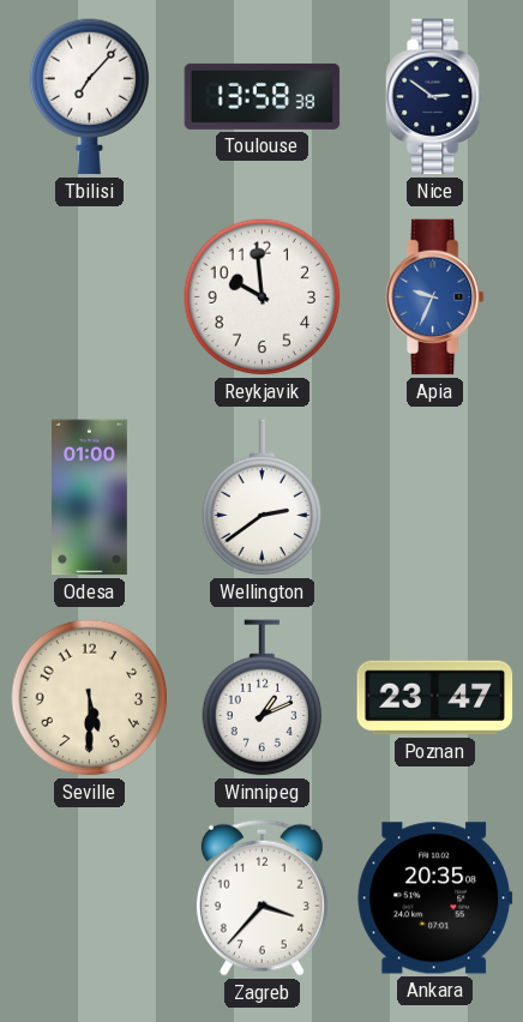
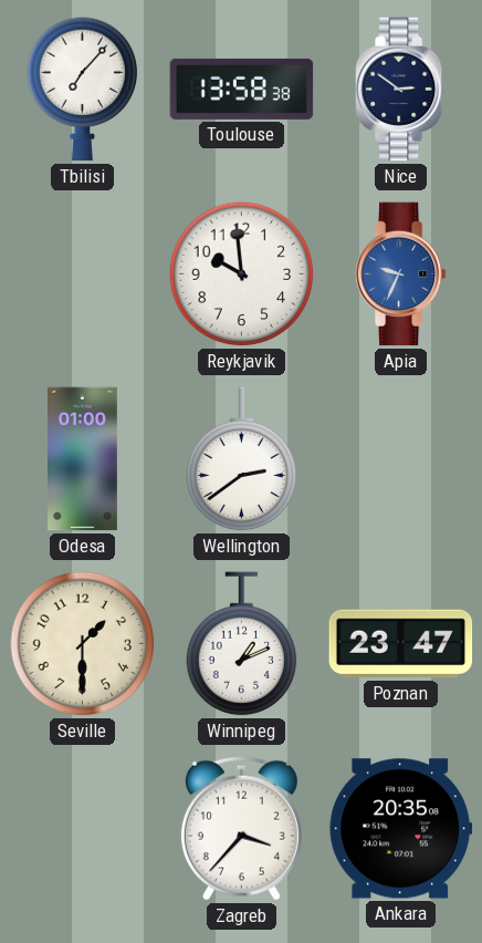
Seville: 5:30 -> 1:30 (83, 644)
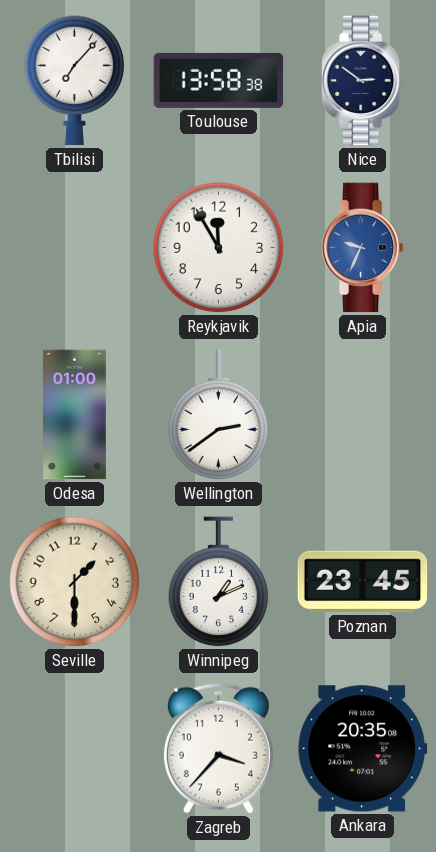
Reykjavik: 9:59 -> 11:55 (219, 248)
Poznan: 23:47 -> 23:45 (363, 582)
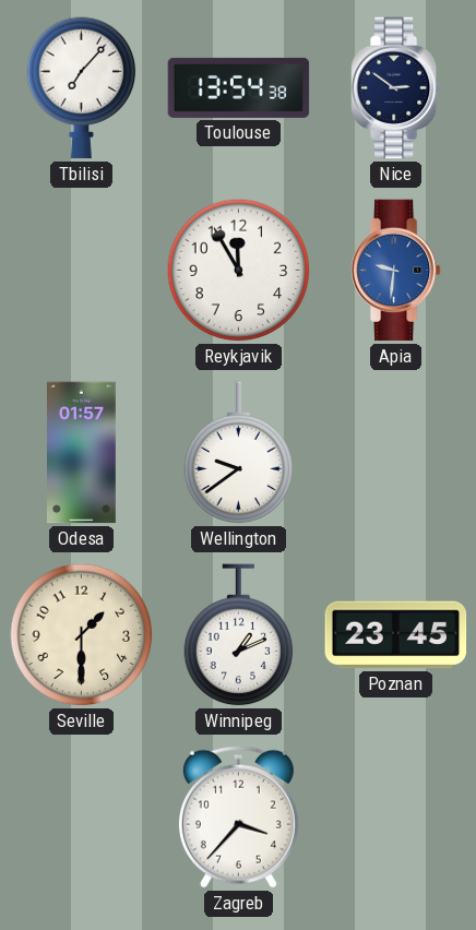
Toulouse: 13:58 -> 13:54 (239, 87)
Apia: 9:34 -> 9:31 (395, 271)
Odesa: 01:00 -> 01:57 (82, 453)
Wellington: 2:39 -> 9:39 (239, 453)
Ankara: 20:35 -> none (363, 749)
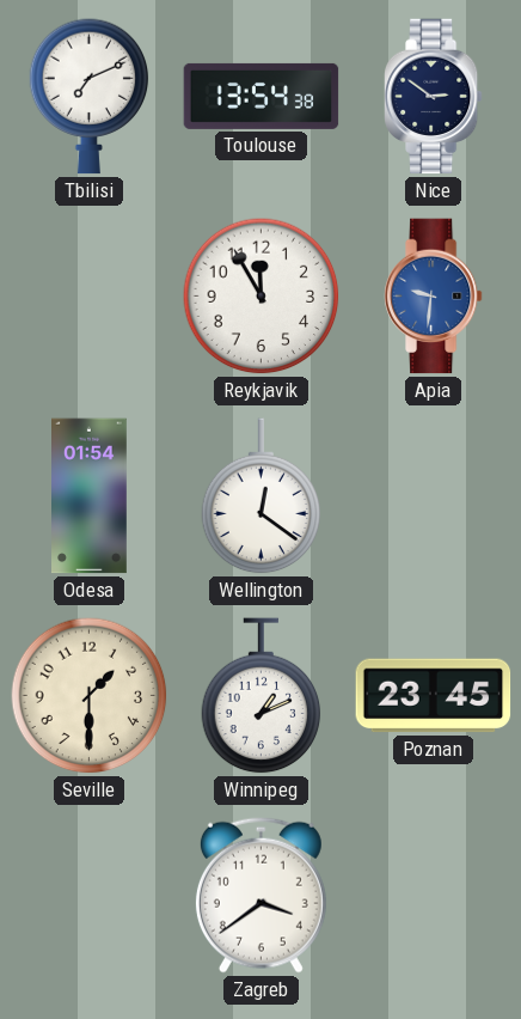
Tbilisi: 7:07 -> 7:11 (90, 97)
Odesa: 01:57 -> 01:54 (90, 496)
Wellington: 9:39 -> 12:21 (262, 496)
Zagreb: 3:37 -> 3:39 (260, 895)
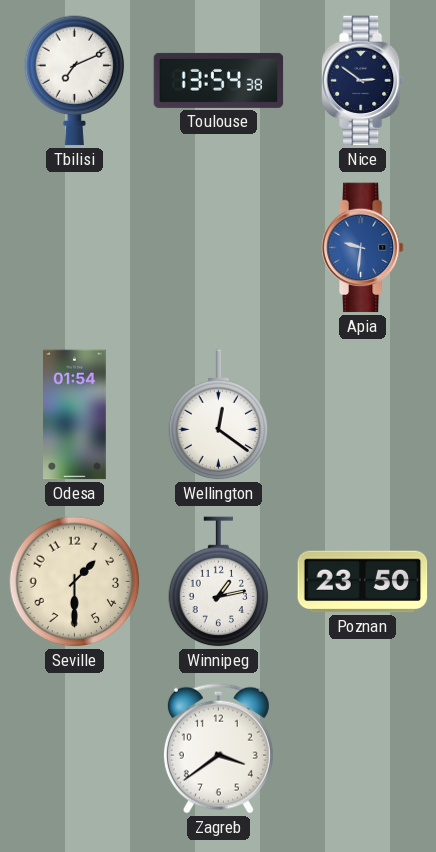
Reykjavik: 11:55 -> none (262, 297)
Winnipeg: 1:11 -> 1:13 (219, 582)
Poznan: 23:45 -> 23:50 (363, 582)
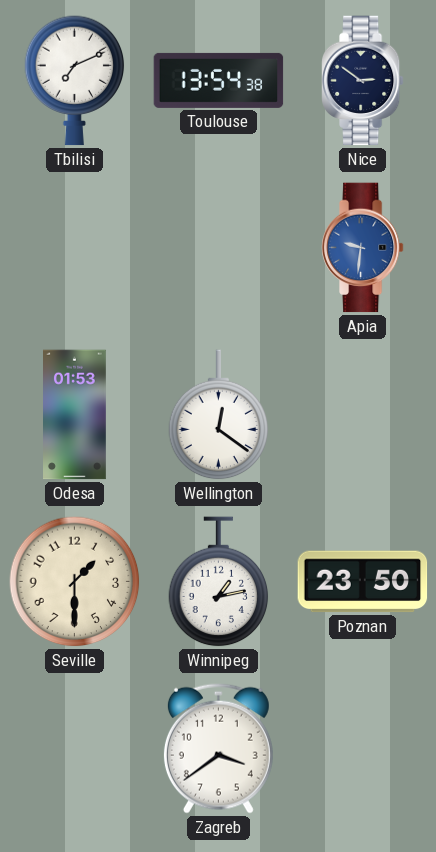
Odesa: 01:54 -> 01:53 (75, 415)
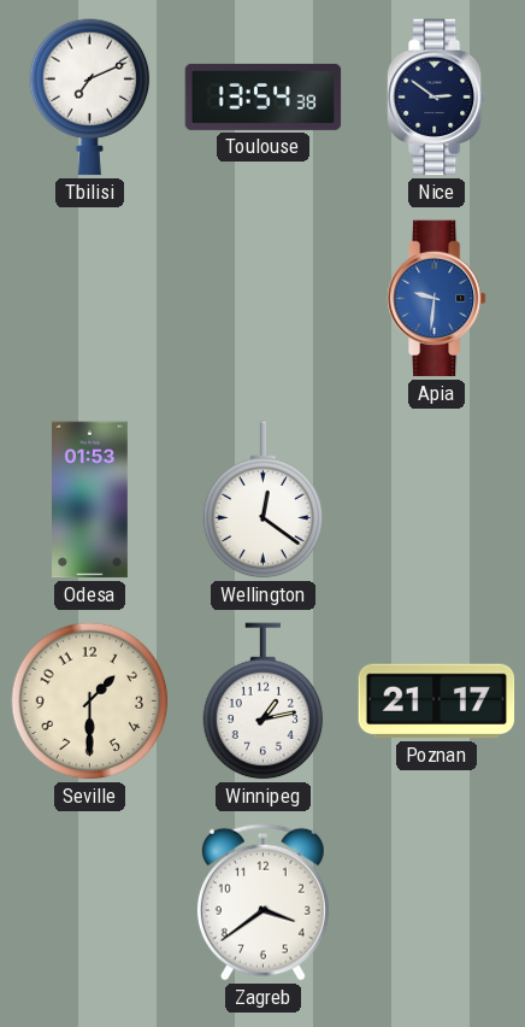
Poznan: 23:50 -> 21:17 (437, 702)
